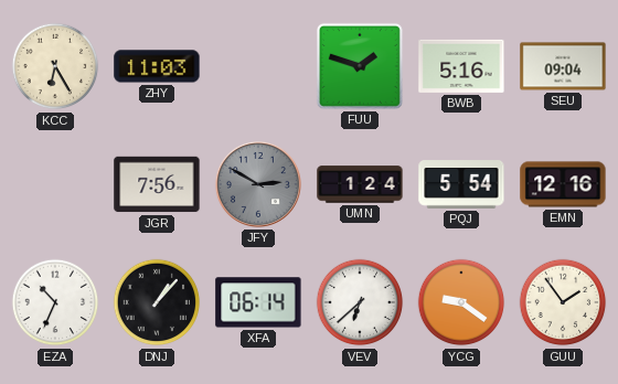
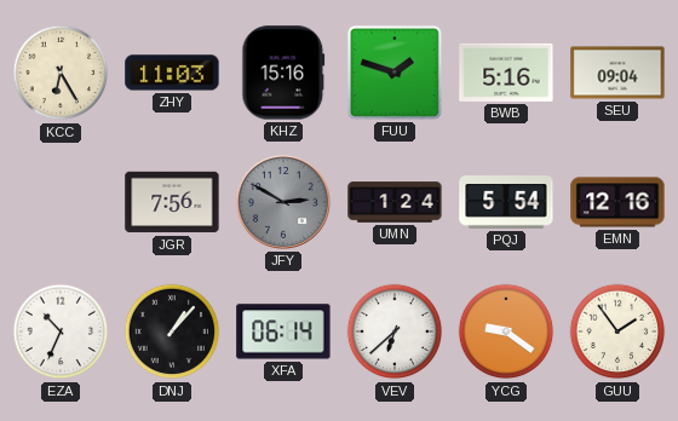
KHZ: none -> 15:16 (283, 73)
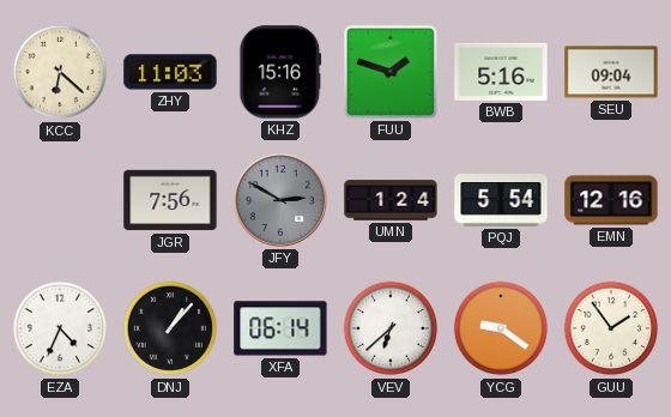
KCC: 6:25 -> 6:22 (60, 72)
EZA: 10:34 -> 4:34 (60, 328)
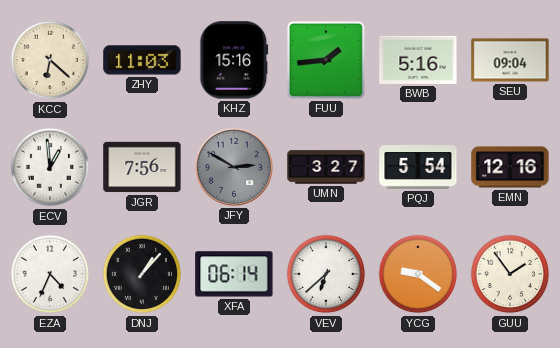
FUU: 1:48 -> 1:44 (326, 60)
ECV: none -> 12:59 (50, 167)
UMN: 1:24 -> 3:27 (326, 167)
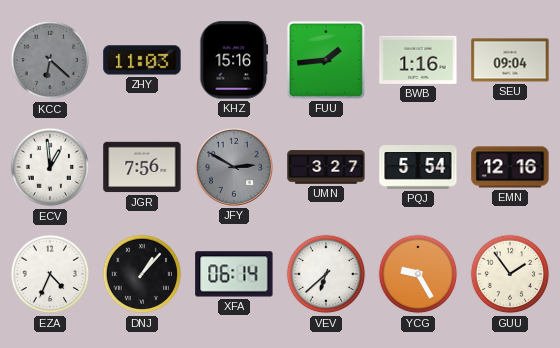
KCC dial: cream -> grey (50, 60)
BWB: 5:16 -> 1:16 (418, 60)
YCG: 9:21 -> 9:25 (418, 274)
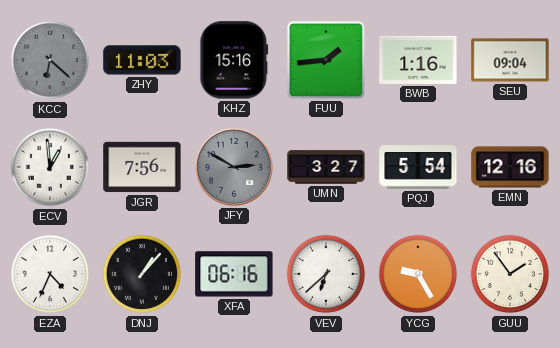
XFA: 06:14 -> 06:16 (234, 274)
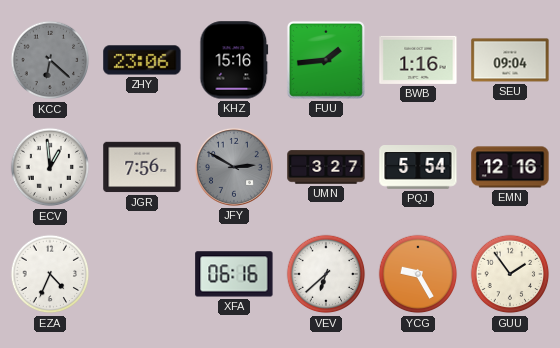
ZHY: 11:03 -> 23:06 (142, 60)
DNJ: 1:07 -> none (142, 274)
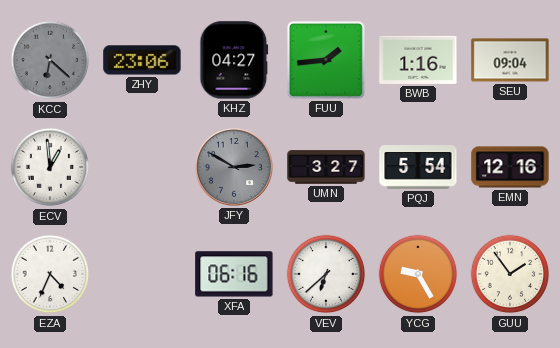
KHZ: 15:16 -> 04:27 (234, 60)
JGR: 7:56 -> none (142, 167)
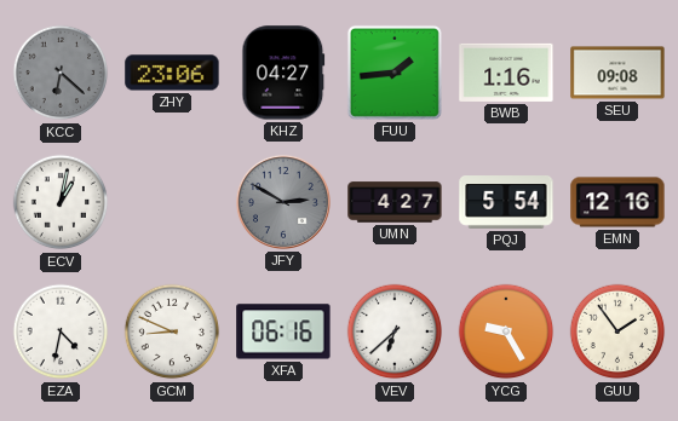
SEU: 09:04 -> 09:08 (617, 73)
ECV: 12:59 -> 1:02 (61, 202)
UMN: 3:27 -> 4:27 (395, 202)
EZA: 4:34 -> 4:32 (61, 331)
GCM: none -> 8:49 (172, 331)
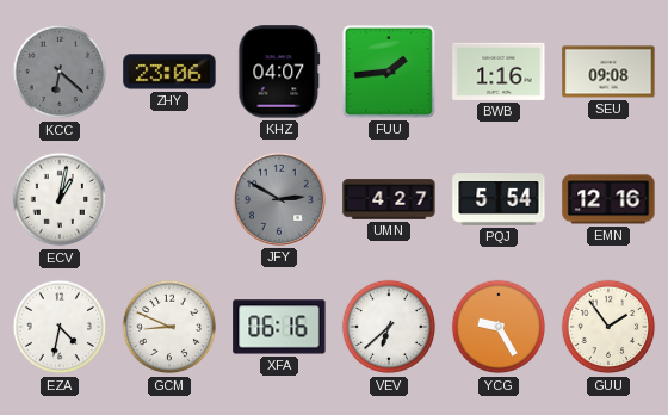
KHZ: 04:27 -> 04:07 (279, 72)
